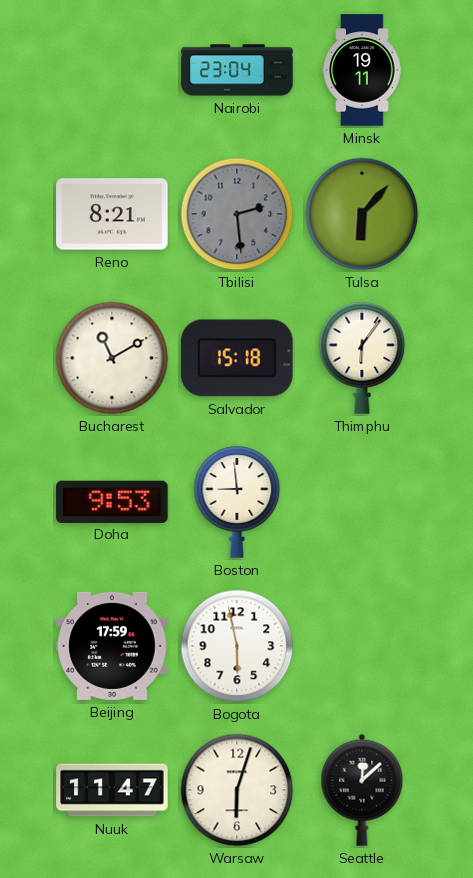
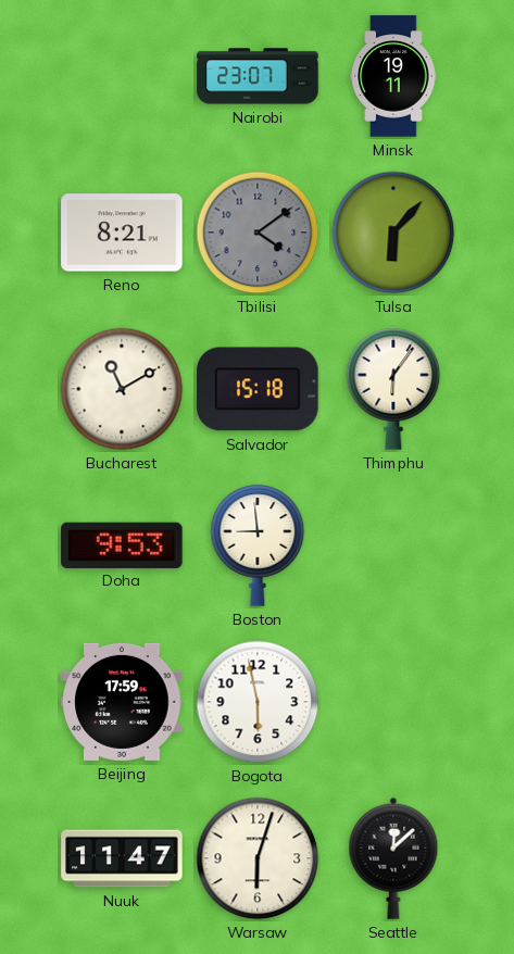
Nairobi: 23:04 -> 23:07 (258, 76)
Tbilisi: 2:29 -> 4:09 (258, 233)
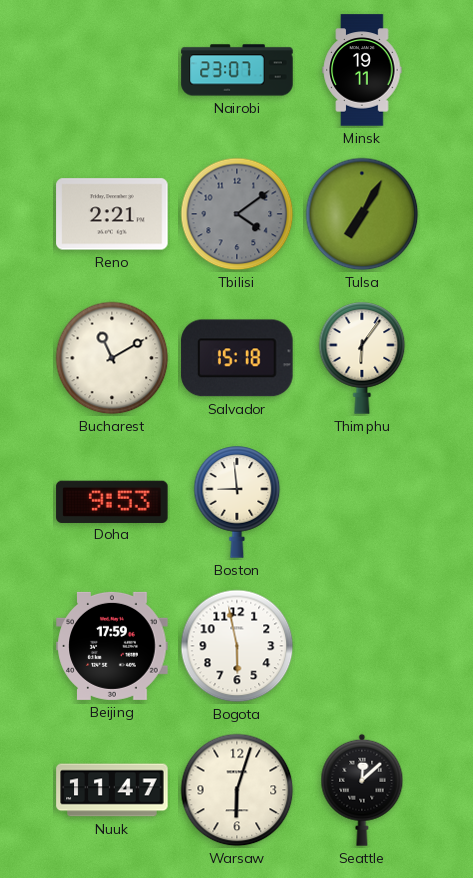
Reno: 8:21 -> 2:21 (112, 214)
Tulsa: 6:07 -> 7:05 (362, 214)
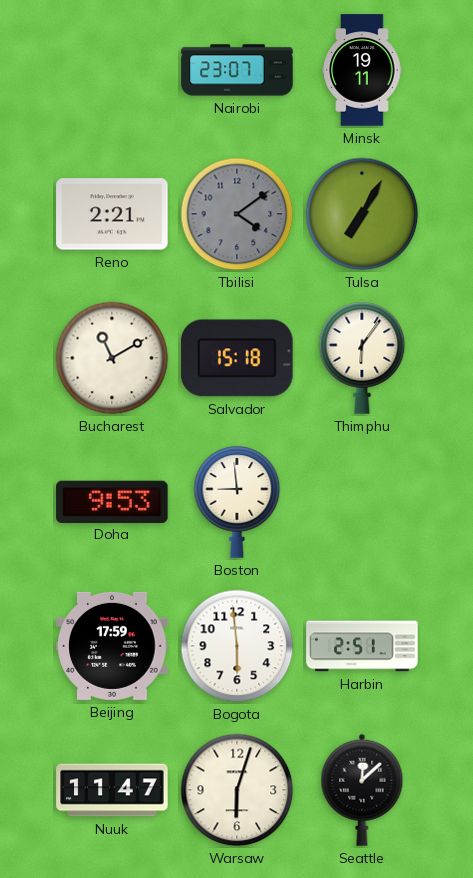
Bogota: 5:58 -> 5:59 (237, 646)
Harbin: none -> 2:51 (362, 646)
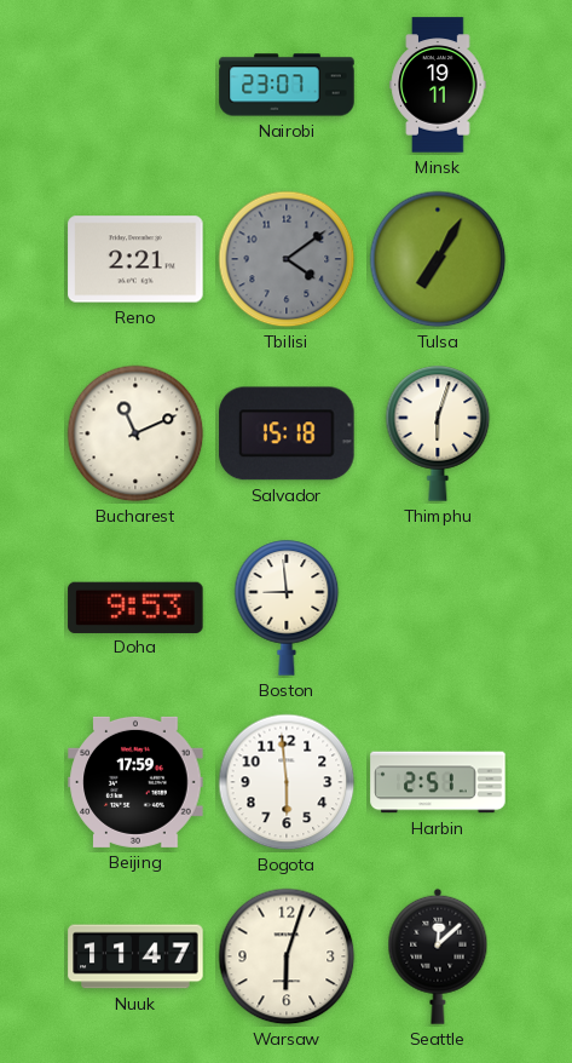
Bucharest: 11:10 -> 11:11 (135, 433)
Thimphu: 6:06 -> 6:03 (438, 433)
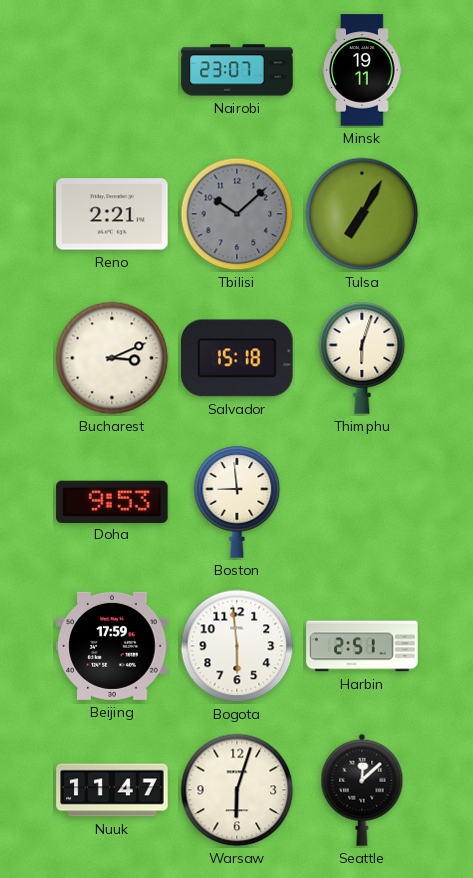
Tbilisi: 4:09 -> 10:08 (237, 214)
Bucharest: 11:11 -> 3:11 (112, 358)
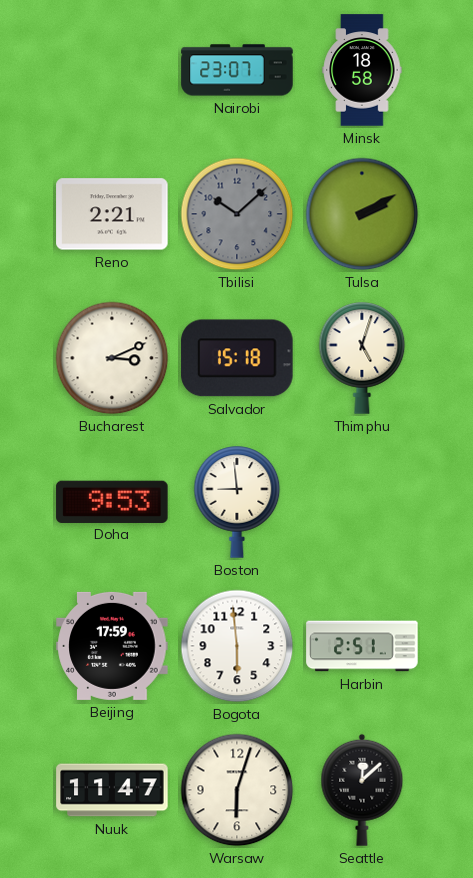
Minsk: 19:11 -> 18:58 (362, 70)
Tulsa: 7:05 -> 2:10 (362, 214)
Thimphu: 6:03 -> 5:03 (362, 358)
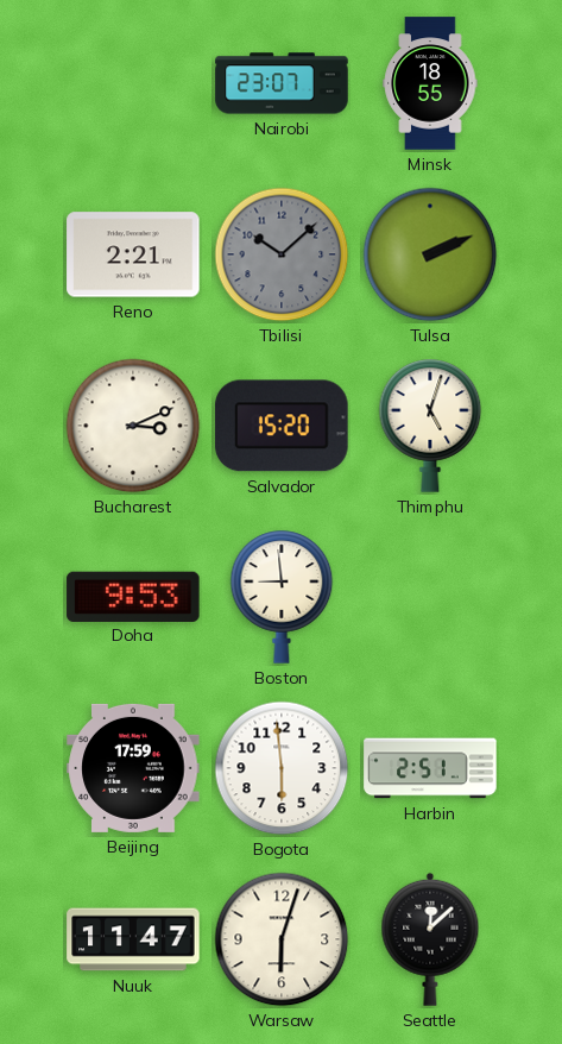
Minsk: 18:58 -> 18:55 (430, 83)
Tulsa: 2:10 -> 2:11 (430, 254)
Salvador: 15:18 -> 15:20 (282, 426)
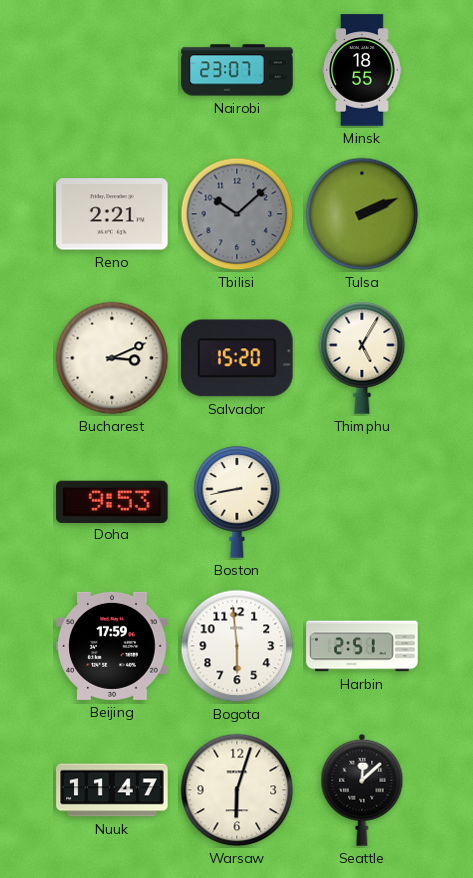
Thimphu: 5:03 -> 5:05 (362, 358)
Boston: 8:59 -> 8:43 (237, 502)
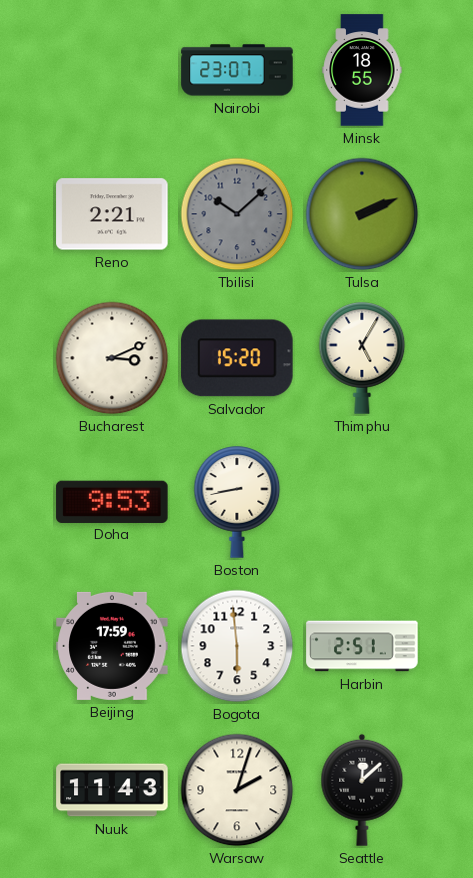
Nuuk: 11:47 -> 11:43 (112, 790)
Warsaw: 6:03 -> 2:03 (237, 790)
